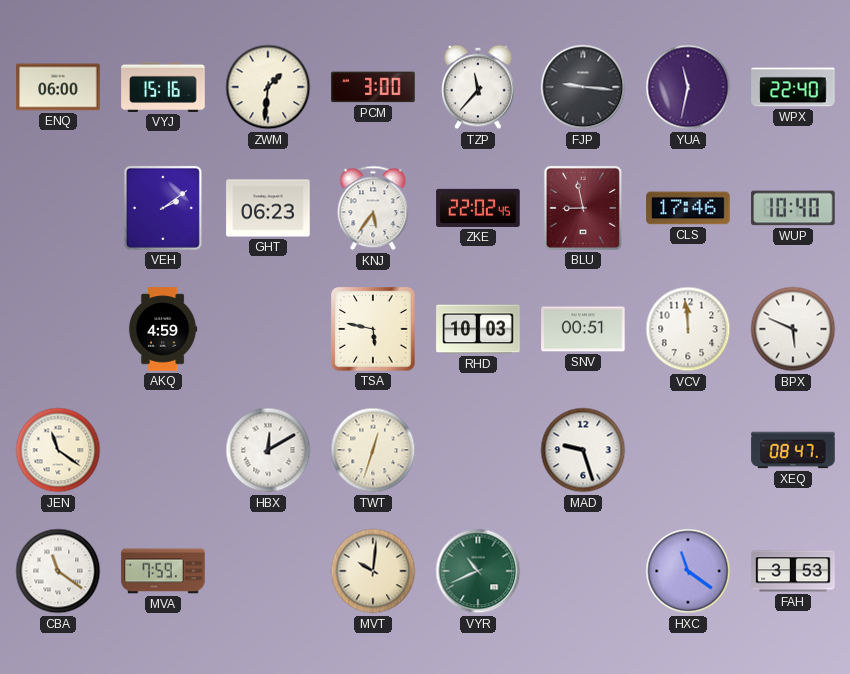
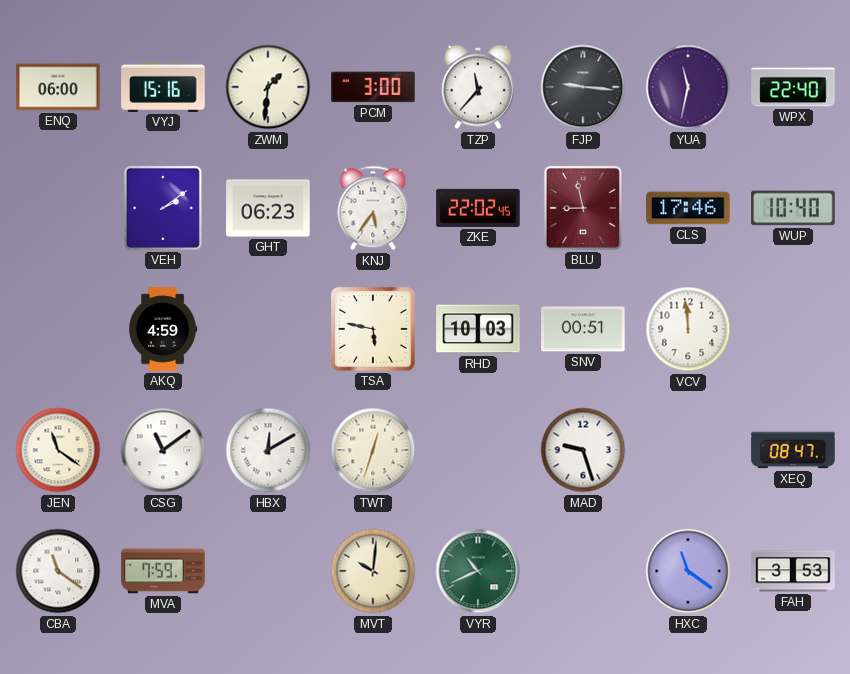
BPX: 5:49 -> none (793, 329)
CSG: none -> 11:09 (163, 450)
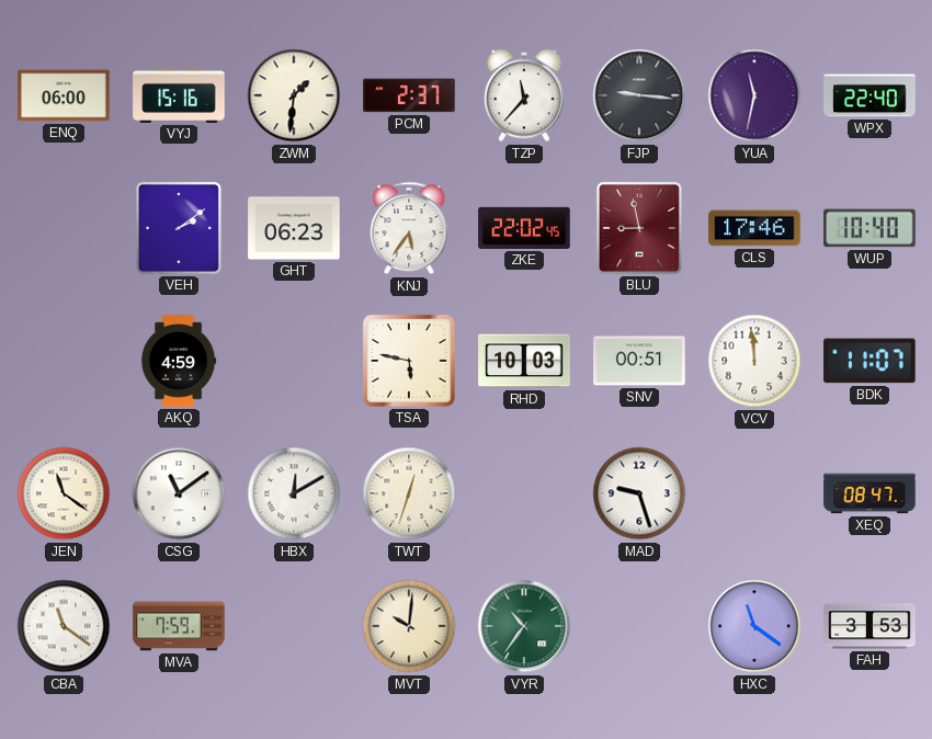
PCM: 3:00 -> 2:37 (409, 95)
BDK: none -> 11:07 (870, 361)
VYR: 10:41 -> 10:36 (524, 626)
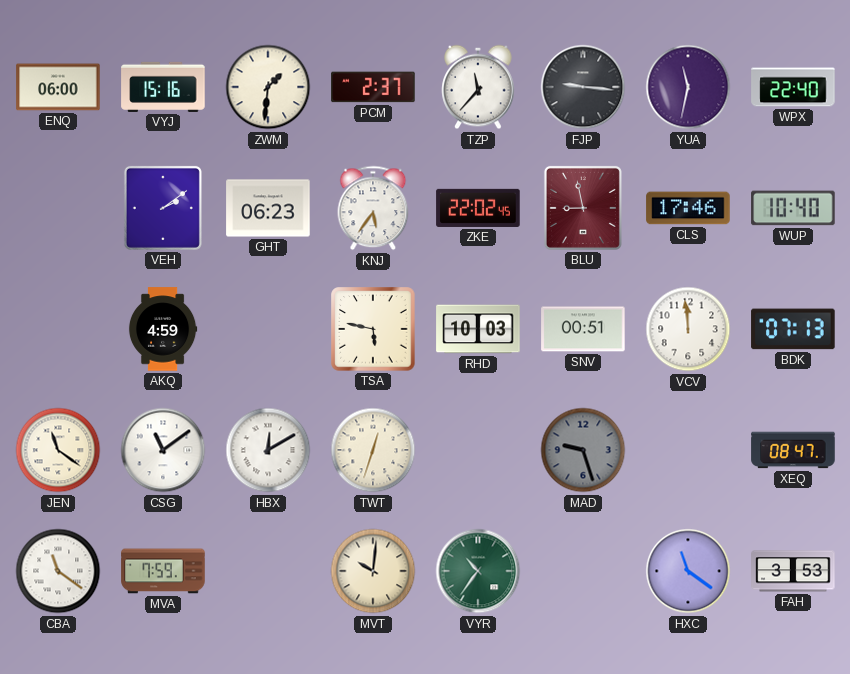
BDK: 11:07 -> 07:13 (793, 329)
MAD dial: white -> grey (583, 450)
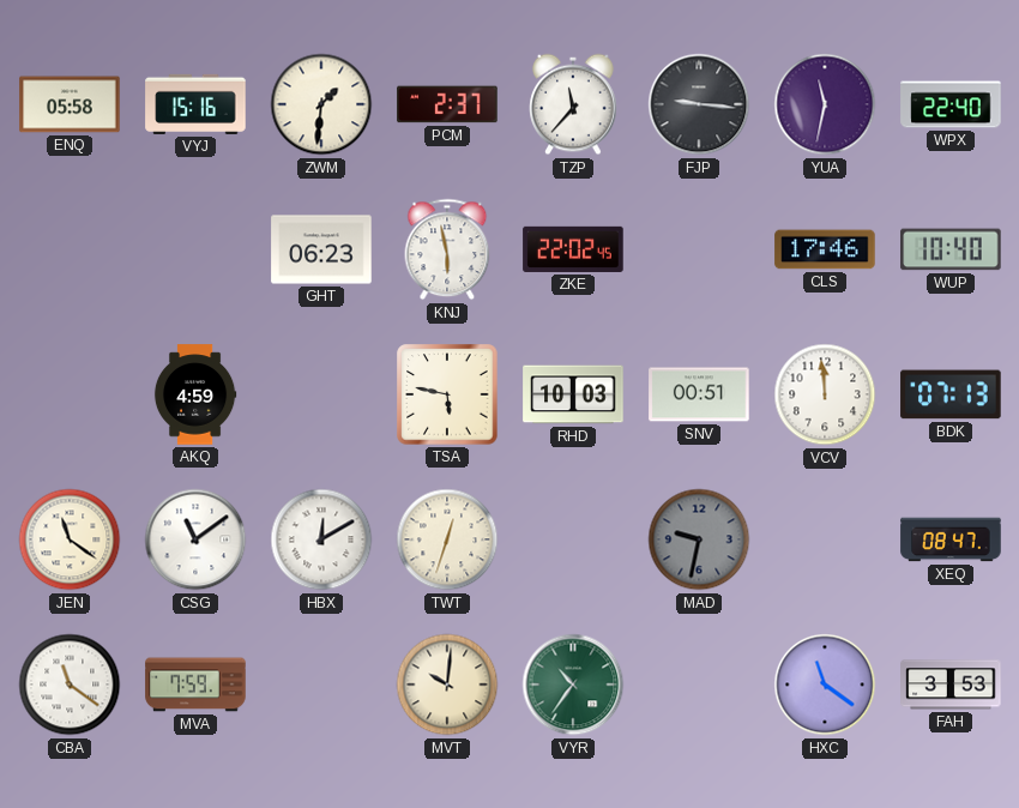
ENQ: 06:00 -> 05:58 (70, 104)
VEH: 2:09 -> none (163, 208)
KNJ: 5:36 -> 5:58 (447, 249)
BLU: 8:58 -> none (583, 208)
MAD: 9:27 -> 9:32 (699, 539)
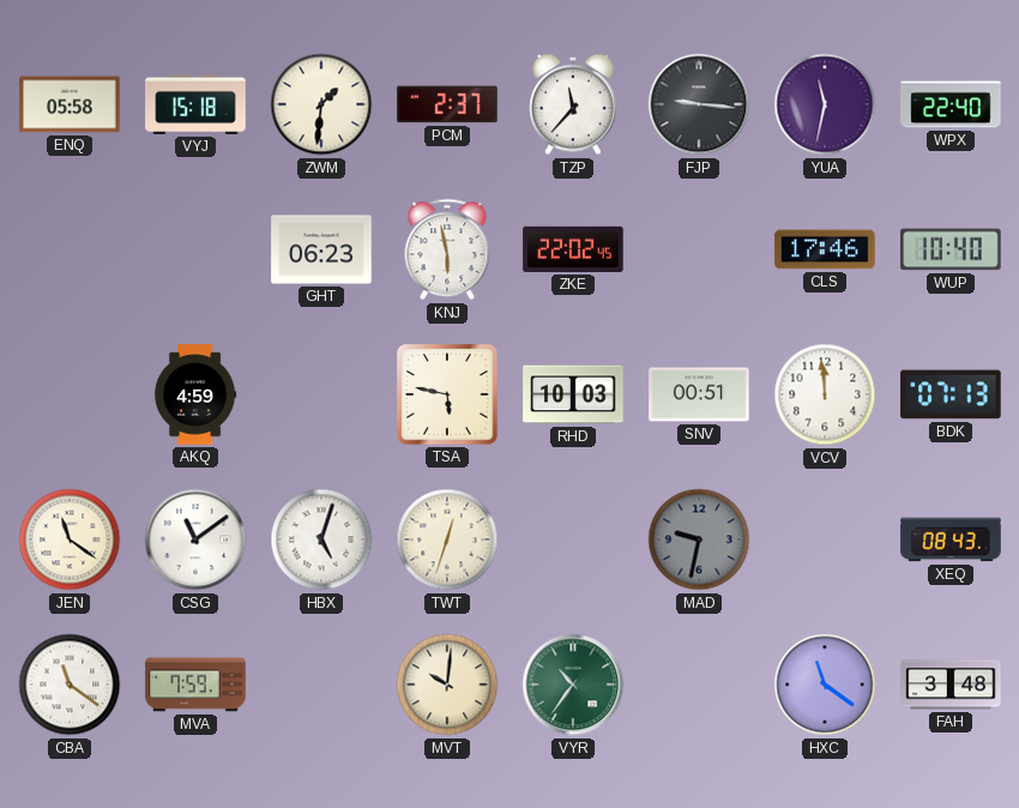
VYJ: 15:16 -> 15:18 (195, 104)
HBX: 12:10 -> 5:03 (321, 539)
XEQ: 08:47 -> 08:43 (951, 539)
FAH: 3:53 -> 3:48 (951, 685)
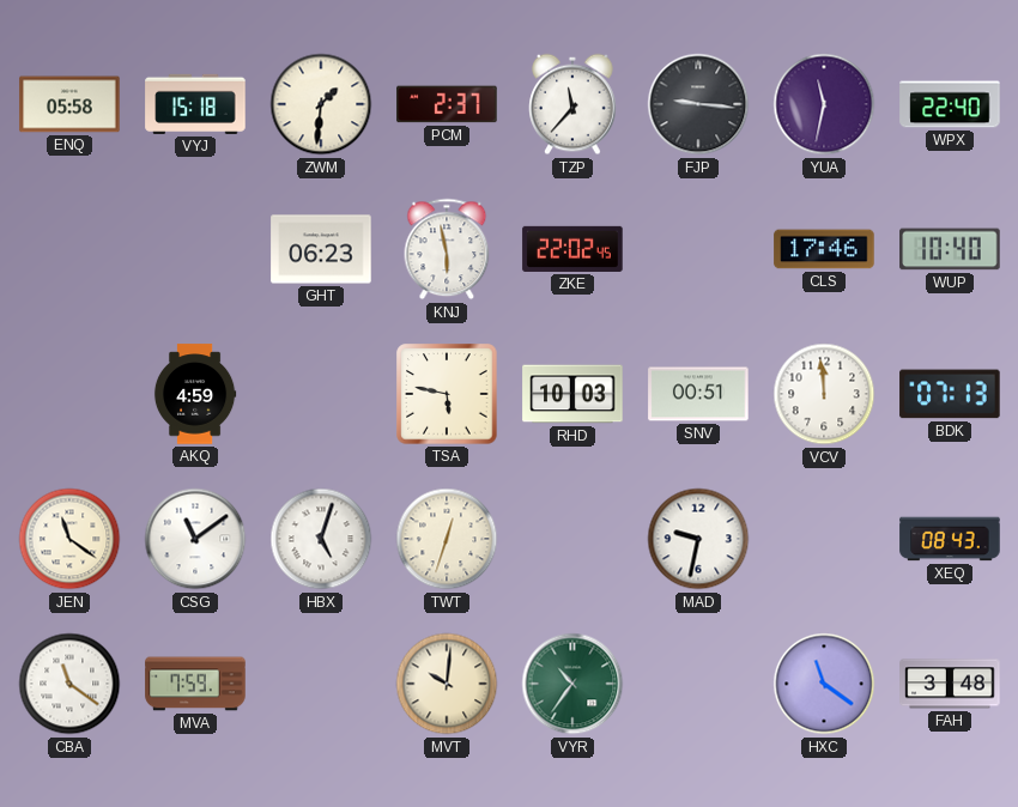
MAD dial: grey -> white (698, 539)
